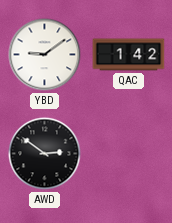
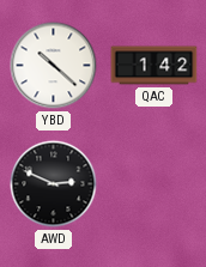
YBD: 9:09 -> 10:22 (54, 66)
AWD: 2:51 -> 2:49 (54, 184)
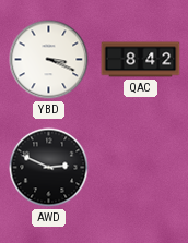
YBD: 10:22 -> 3:19 (49, 60)
QAC: 1:42 -> 8:42 (141, 60)
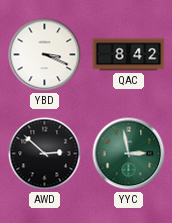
AWD: 2:49 -> 2:52 (45, 154)
YYC: none -> 2:58 (129, 154)
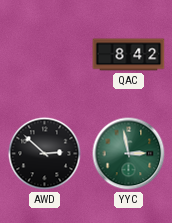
YBD: 3:19 -> none (45, 55)
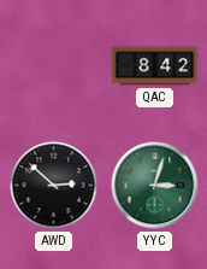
YYC: 2:58 -> 3:03 (155, 186)
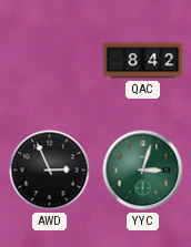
AWD: 2:52 -> 2:56 (50, 171)
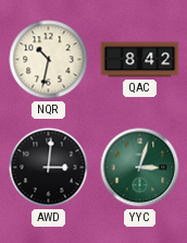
NQR: none -> 10:32 (49, 60)
AWD: 2:56 -> 3:01 (49, 168)
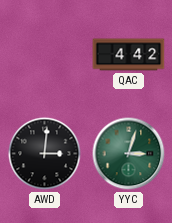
NQR: 10:32 -> none (49, 60)
QAC: 8:42 -> 4:42 (129, 55)
